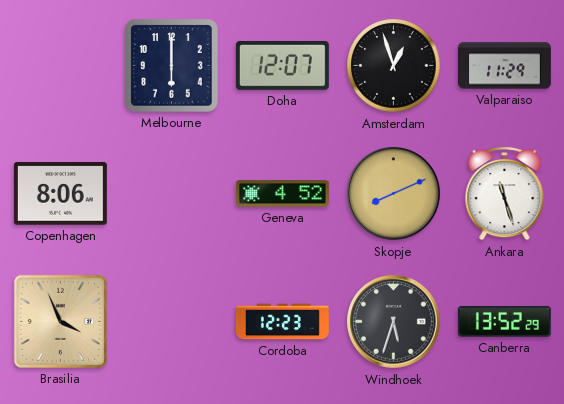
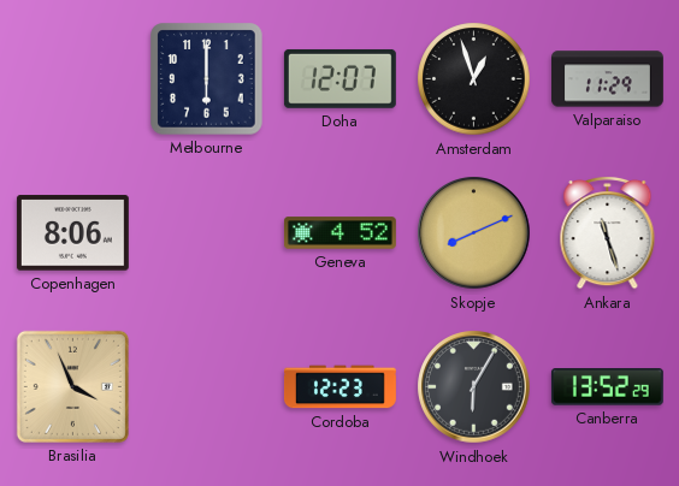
Windhoek: 5:33 -> 6:05 (474, 387)
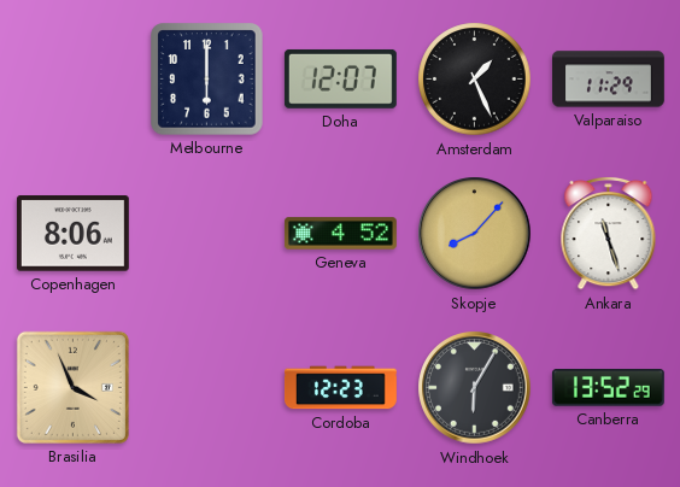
Amsterdam: 12:57 -> 1:26 (475, 80)
Skopje: 8:11 -> 8:07 (475, 234)
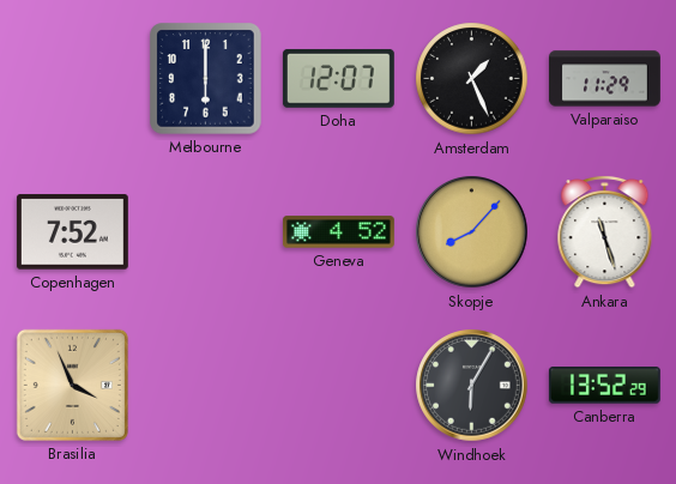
Copenhagen: 8:06 -> 7:52 (72, 232)
Cordoba: 12:23 -> none (340, 388)
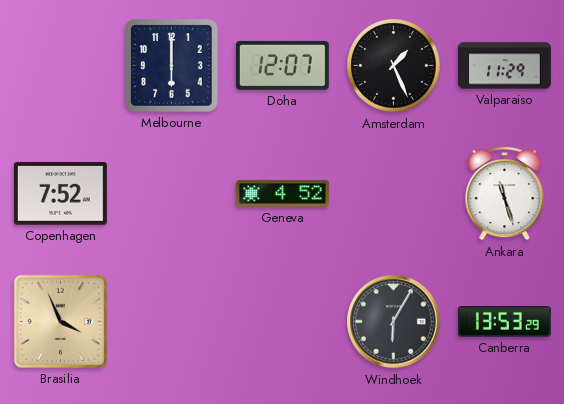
Skopje: 8:07 -> none (472, 232)
Canberra: 13:52 -> 13:53 (504, 322)
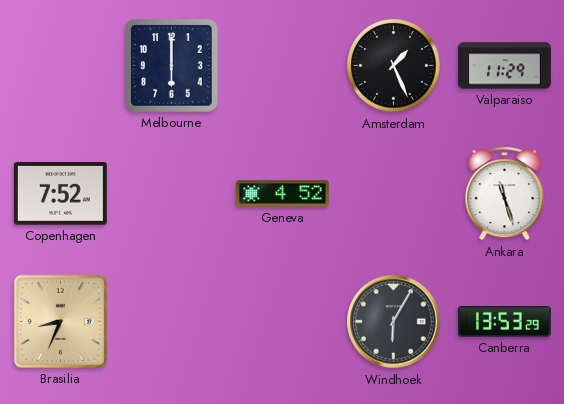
Doha: 12:07 -> none (282, 65)
Brasilia: 3:56 -> 8:34 (60, 321)
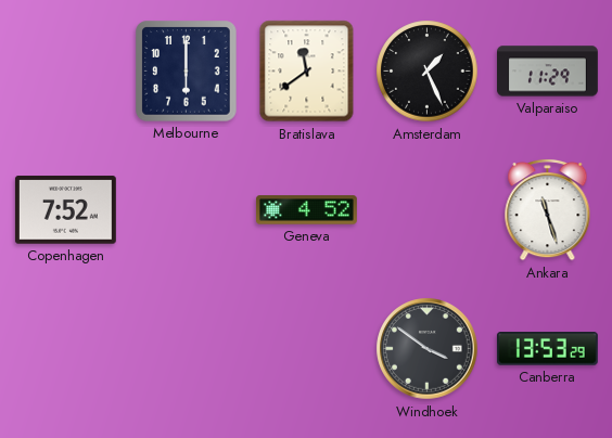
Bratislava: none -> 11:39 (307, 72)
Brasilia: 8:34 -> none (60, 321)
Windhoek: 6:05 -> 3:51 (428, 349)
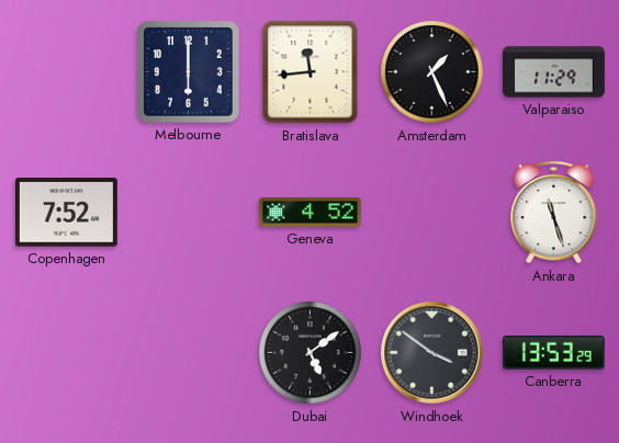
Bratislava: 11:39 -> 11:44 (311, 72)
Dubai: none -> 5:09 (311, 353)
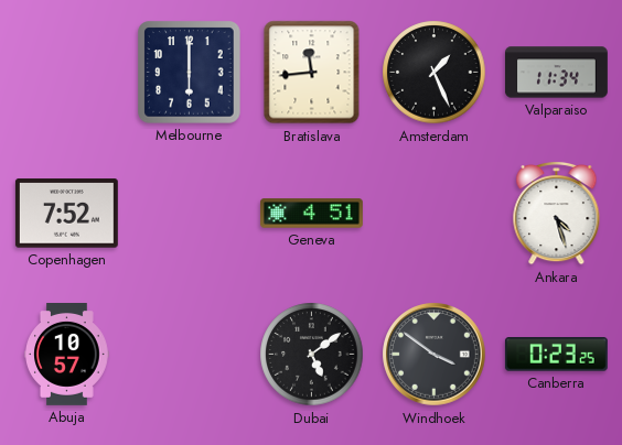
Valparaiso: 11:29 -> 11:34 (557, 73)
Geneva: 4:52 -> 4:51 (311, 214)
Ankara: 11:27 -> 4:27 (557, 213)
Abuja: none -> 10:57 (67, 355)
Canberra: 13:53 -> 0:23 (556, 355)
